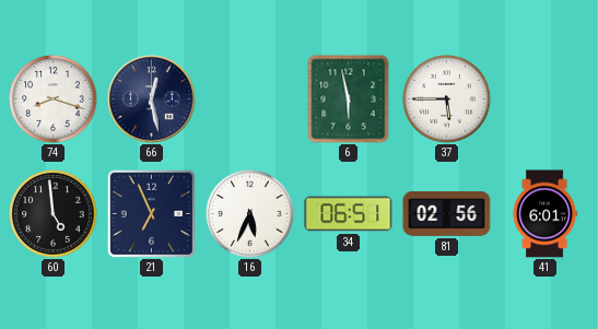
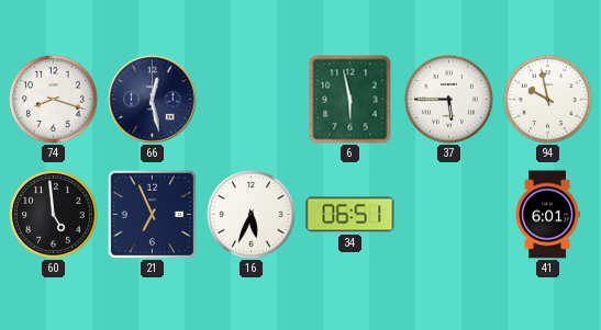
94: none -> 9:58 (548, 100)
81: 02:56 -> none (447, 214)
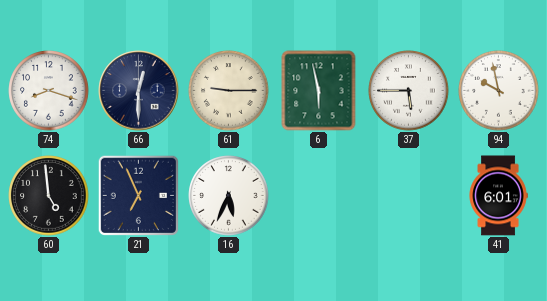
66: 12:28 -> 12:30 (139, 91)
61: none -> 9:15 (229, 91)
34: 06:51 -> none (350, 215)
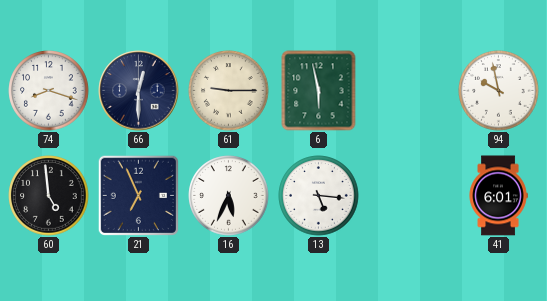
37: 5:45 -> none (409, 91)
13: none -> 5:16 (319, 196)
